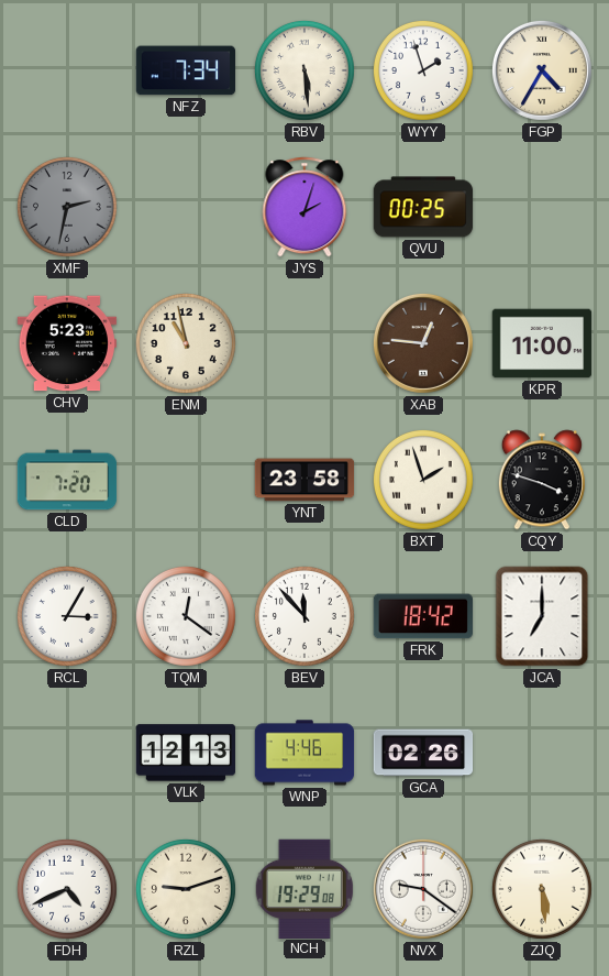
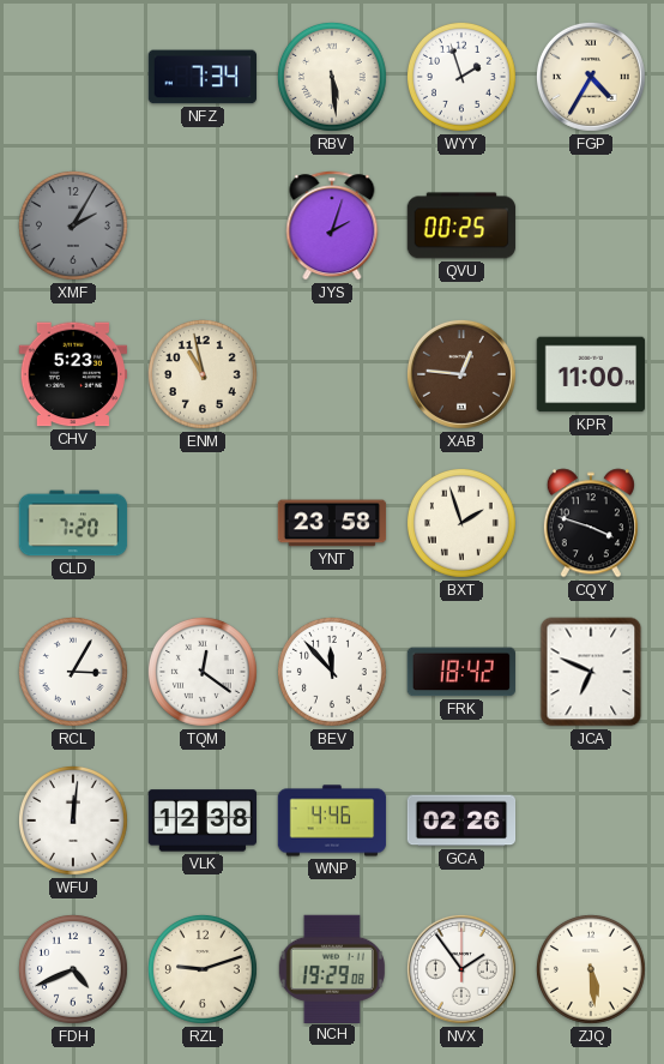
XMF: 2:32 -> 2:05 (73, 226)
JCA: 7:00 -> 6:49 (591, 672)
WFU: none -> 12:01 (73, 820)
VLK: 12:13 -> 12:38 (203, 820)
NVX: 9:21 -> 1:54 (461, 969)
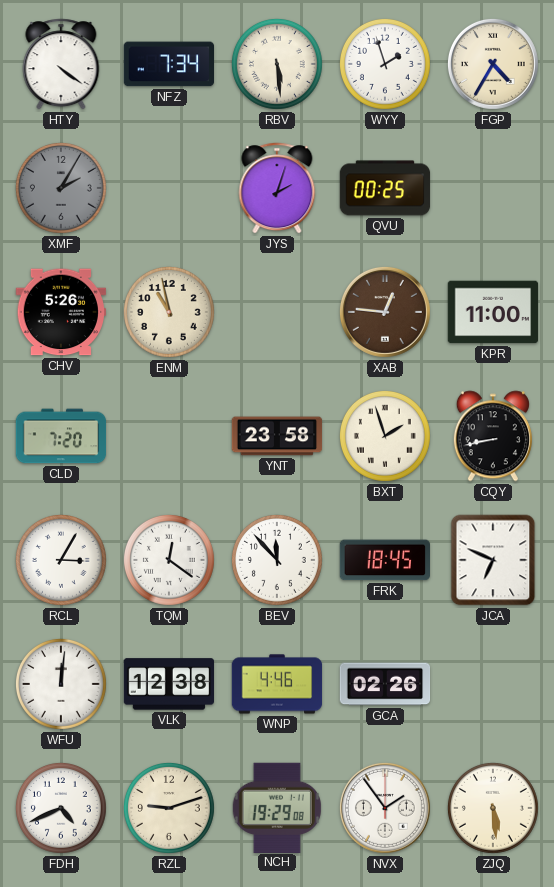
HTY: none -> 4:21 (61, 64)
CHV: 5:23 -> 5:26 (60, 312)
CQY: 3:48 -> 8:43 (493, 436)
FRK: 18:42 -> 18:45 (384, 560)
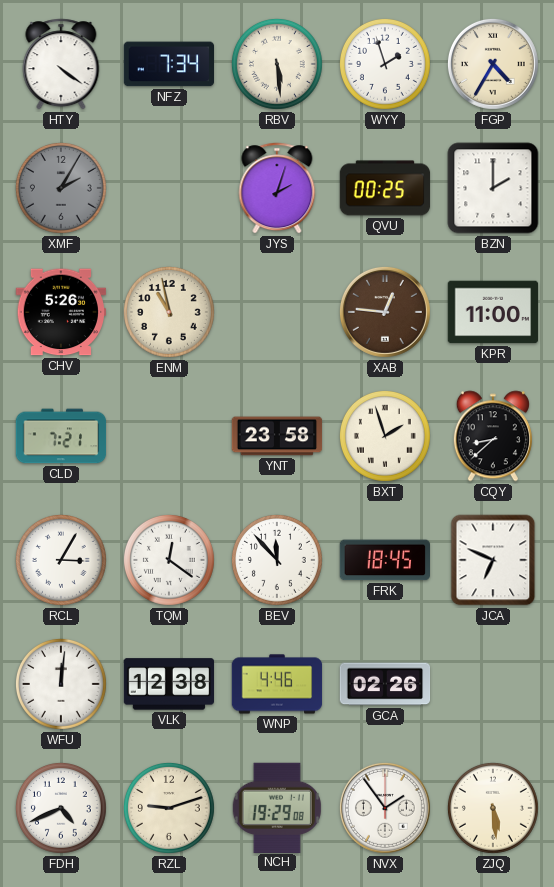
BZN: none -> 2:00 (493, 188)
CLD: 7:20 -> 7:21 (61, 436)
CQY: 8:43 -> 8:38 (493, 436)
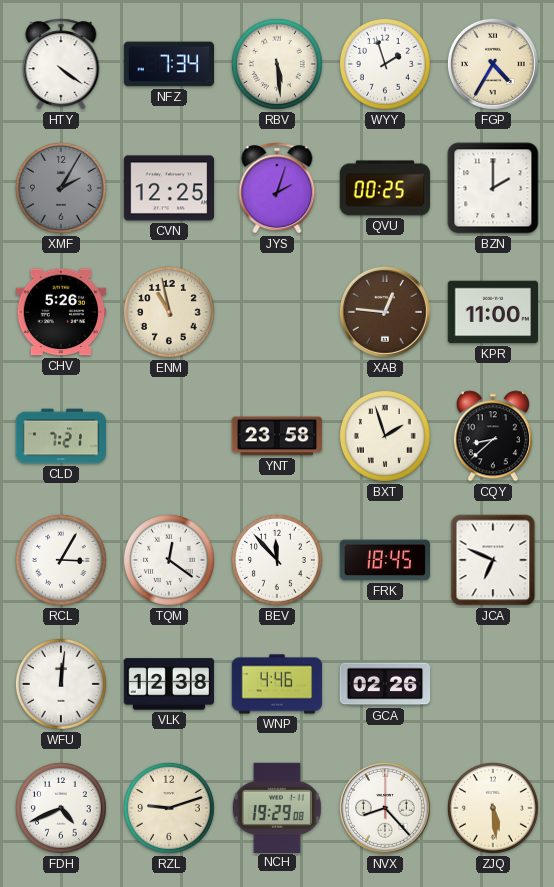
CVN: none -> 12:25 (169, 188)
NVX: 1:54 -> 8:23 (385, 808)
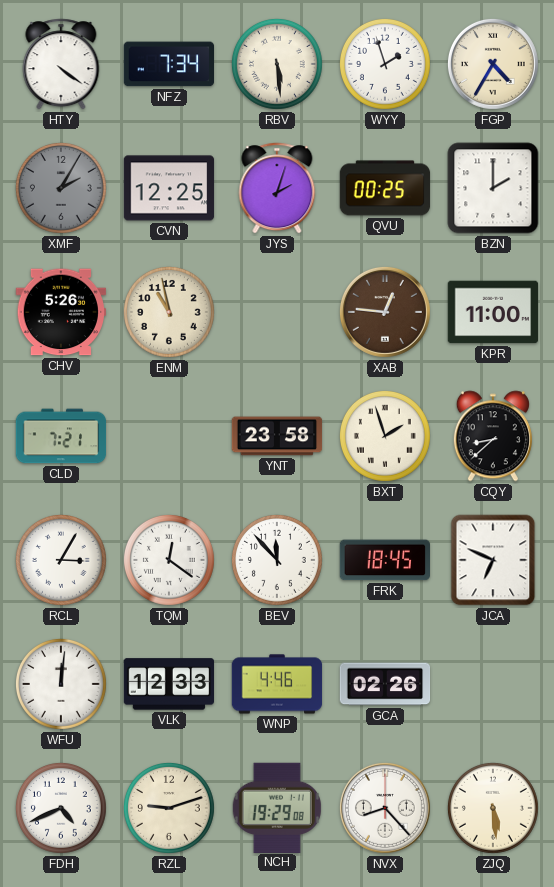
VLK: 12:38 -> 12:33 (169, 684)
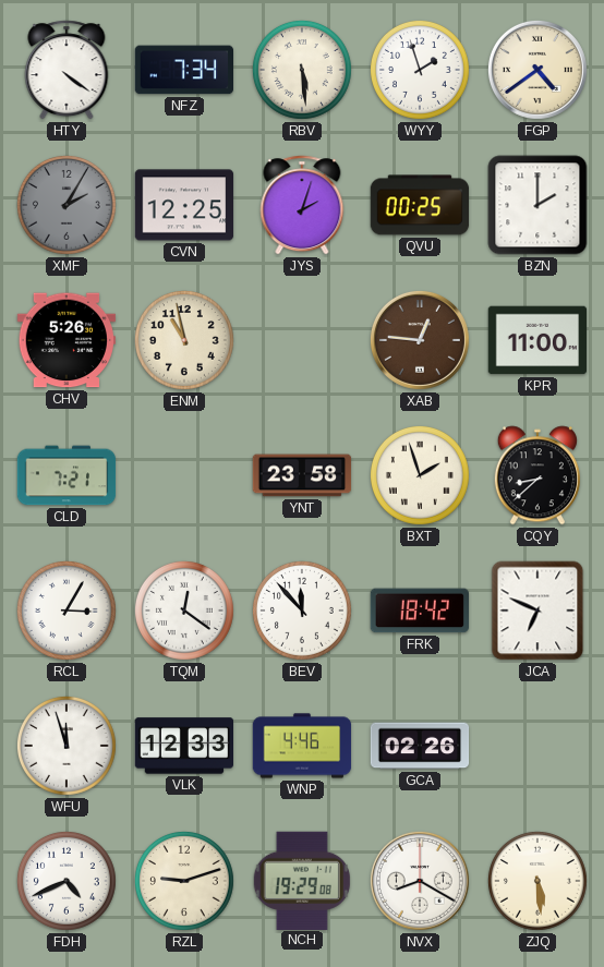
FGP: 4:35 -> 4:39 (537, 70)
FRK: 18:45 -> 18:42 (419, 611)
WFU: 12:01 -> 11:57 (67, 746)
NVX: 8:23 -> 8:20 (420, 881)
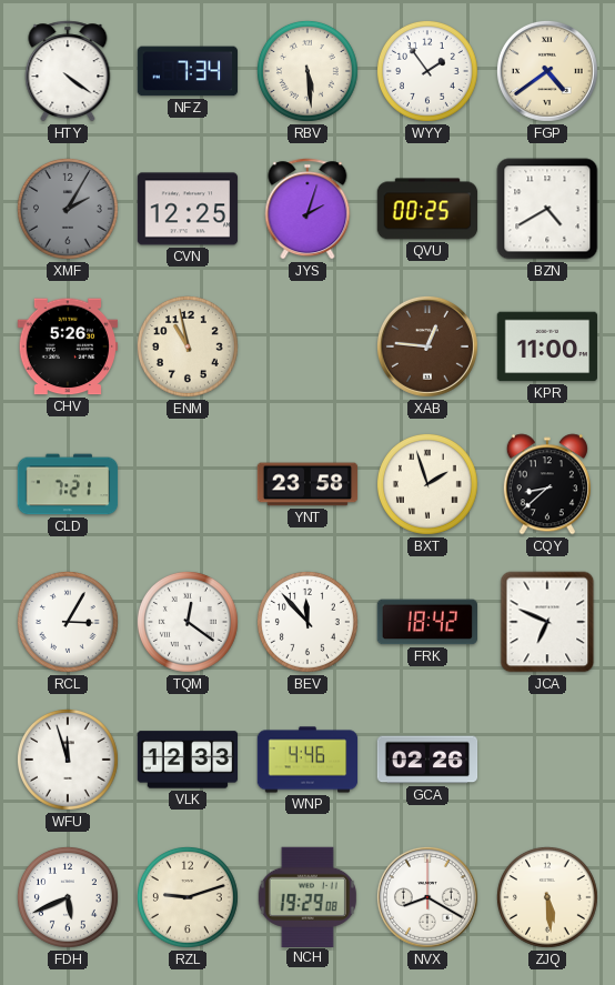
WYY: 1:57 -> 1:54 (427, 71)
BZN: 2:00 -> 4:40 (547, 209)
FDH: 4:41 -> 5:41 (68, 897)
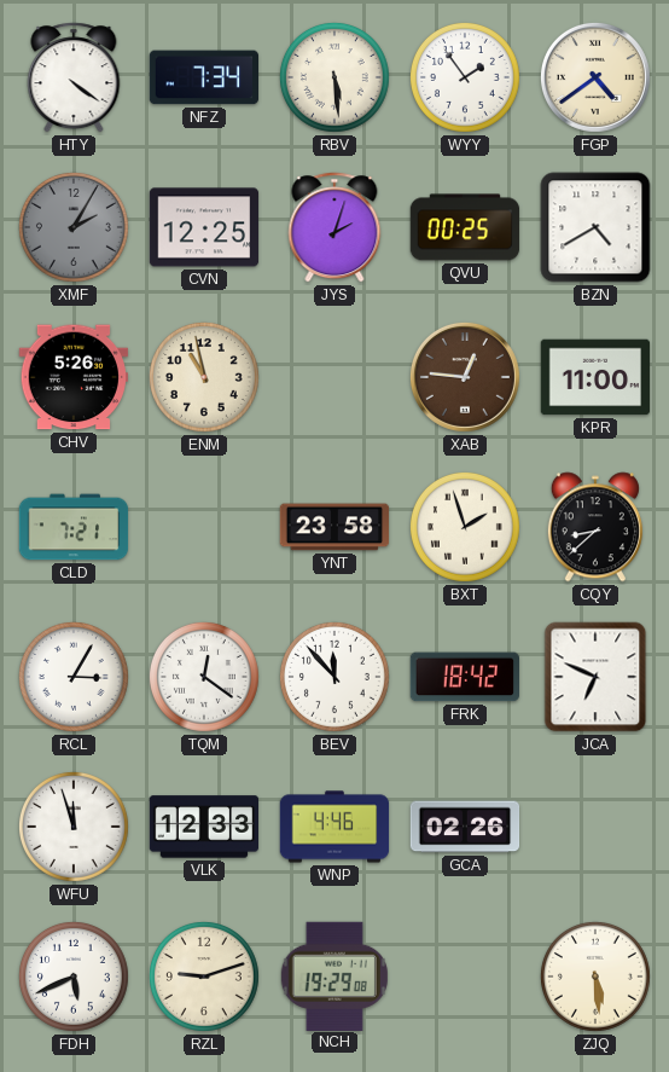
NVX: 8:20 -> none (427, 897)
